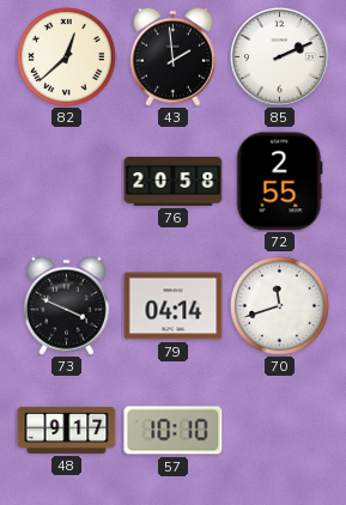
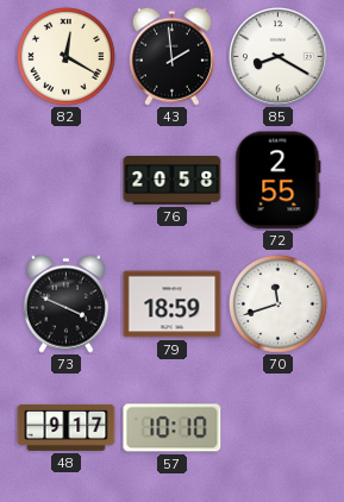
82: 12:38 -> 12:20 (65, 56)
85: 2:11 -> 8:20 (279, 57)
79: 04:14 -> 18:59 (173, 305)
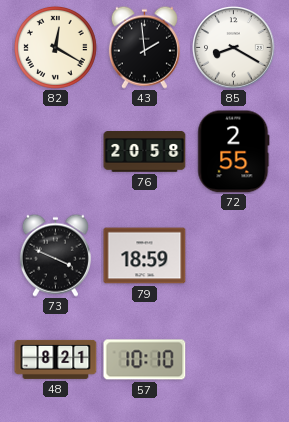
70: 11:42 -> none (277, 303)
48: 9:17 -> 8:21 (56, 359)
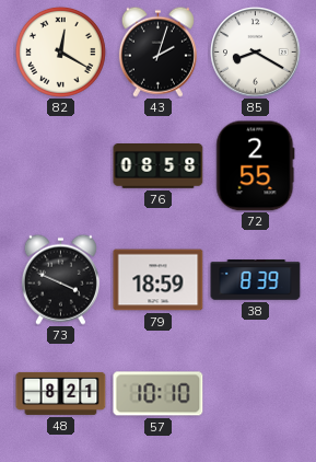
43: 1:59 -> 2:03 (157, 51)
76: 20:58 -> 08:58 (159, 166)
38: none -> 8:39 (256, 280)
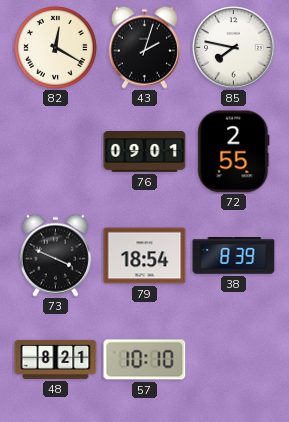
85: 8:20 -> 7:47 (234, 48)
76: 08:58 -> 09:01 (145, 152)
79: 18:59 -> 18:54 (145, 256)
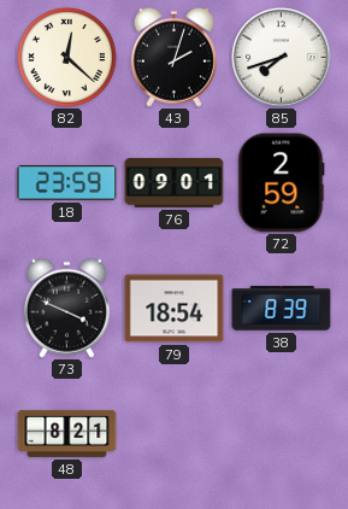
82: 12:20 -> 12:22 (66, 57)
85: 7:47 -> 7:42 (282, 58)
18: none -> 23:59 (67, 183)
72: 2:55 -> 2:59 (282, 183)
57: 10:10 -> none (145, 360)
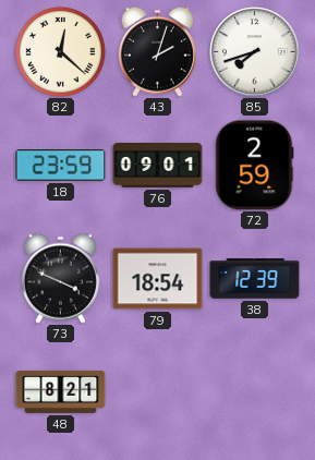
38: 8:39 -> 12:39 (255, 279)
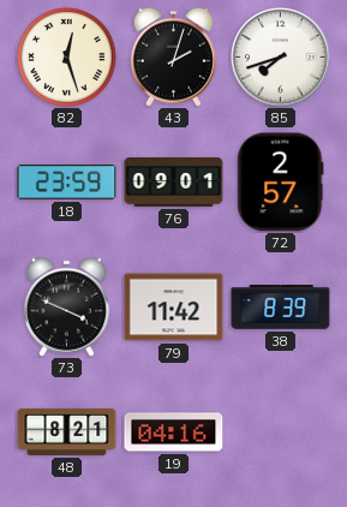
82: 12:22 -> 12:27 (66, 56)
72: 2:59 -> 2:57 (281, 183)
79: 18:54 -> 11:42 (174, 308)
38: 12:39 -> 8:39 (281, 308)
19: none -> 04:16 (174, 433)
